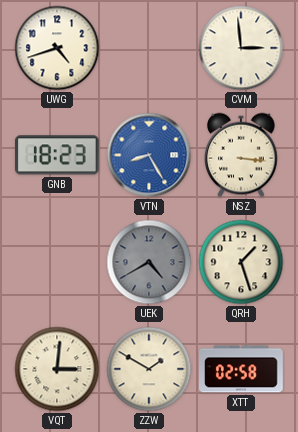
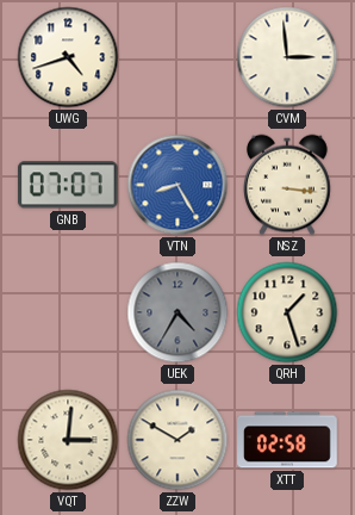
GNB: 18:23 -> 07:07 (68, 185)
UEK: 4:40 -> 4:35 (177, 312)
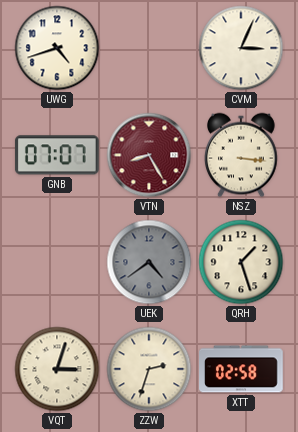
CVM: 2:59 -> 3:04 (241, 48)
VTN dial: blue -> burgundy (149, 155)
UEK: 4:35 -> 4:39 (149, 262)
VQT: 3:01 -> 3:03 (57, 369)
ZZW: 1:50 -> 2:33 (149, 369)
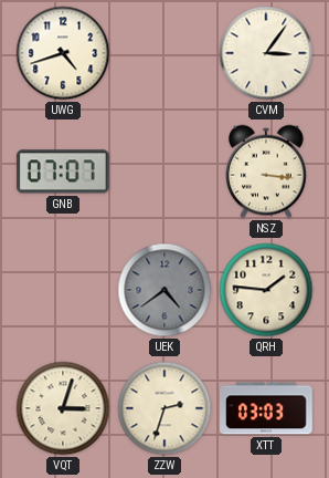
CVM: 3:04 -> 3:06 (266, 53)
VTN: 8:25 -> none (149, 155)
QRH: 1:27 -> 1:46 (266, 290)
XTT: 02:58 -> 03:03 (266, 408)
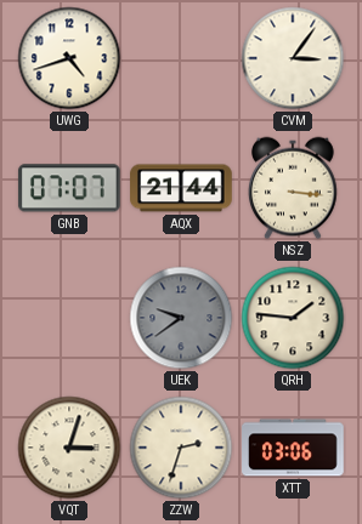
AQX: none -> 21:44 (181, 188)
UEK: 4:39 -> 9:39 (181, 318)
XTT: 03:03 -> 03:06 (293, 448)
